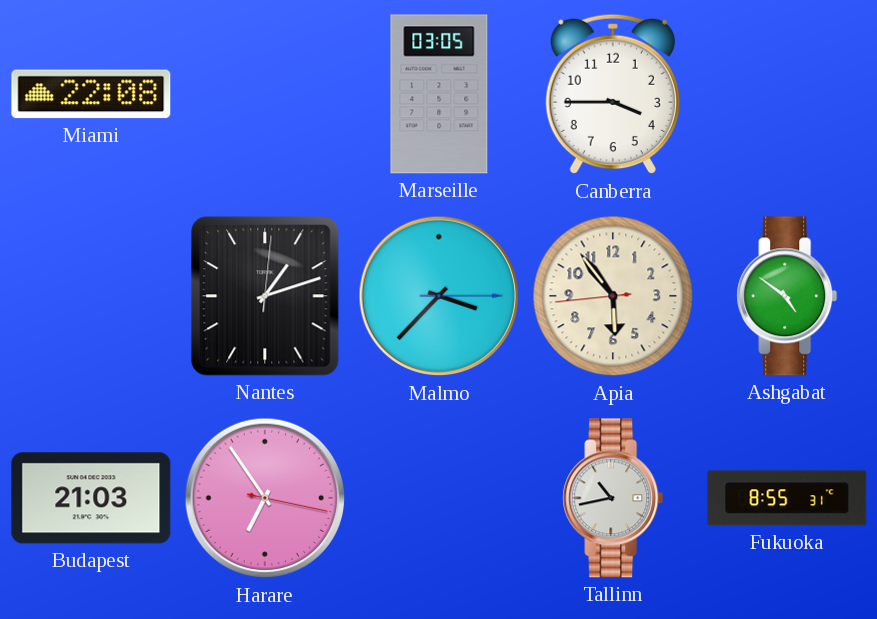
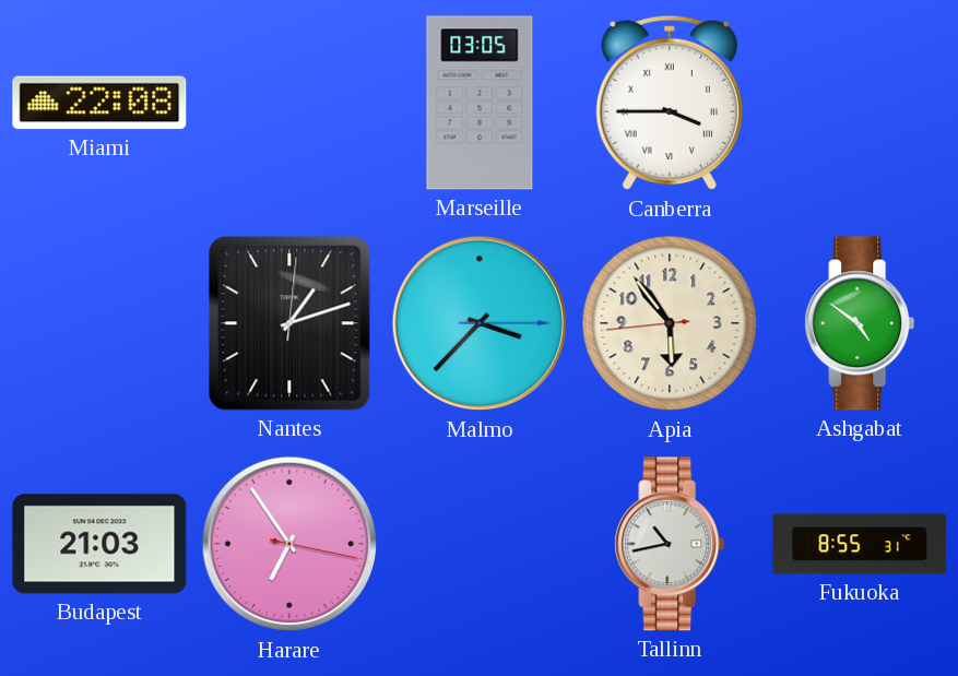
Canberra numerals: Arabic -> Roman (670, 103)
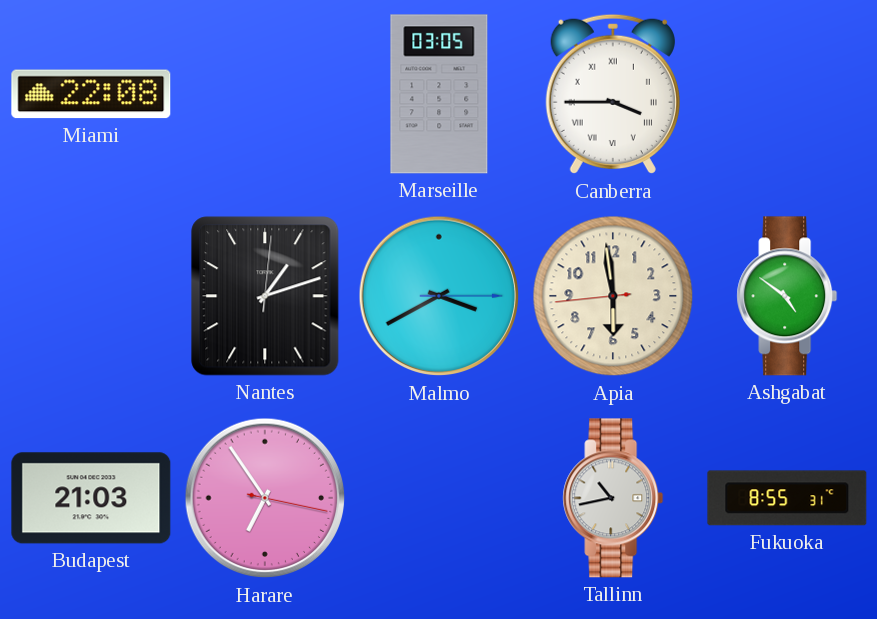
Malmo: 3:37 -> 3:40 (439, 296)
Apia: 5:53 -> 5:58 (613, 296)
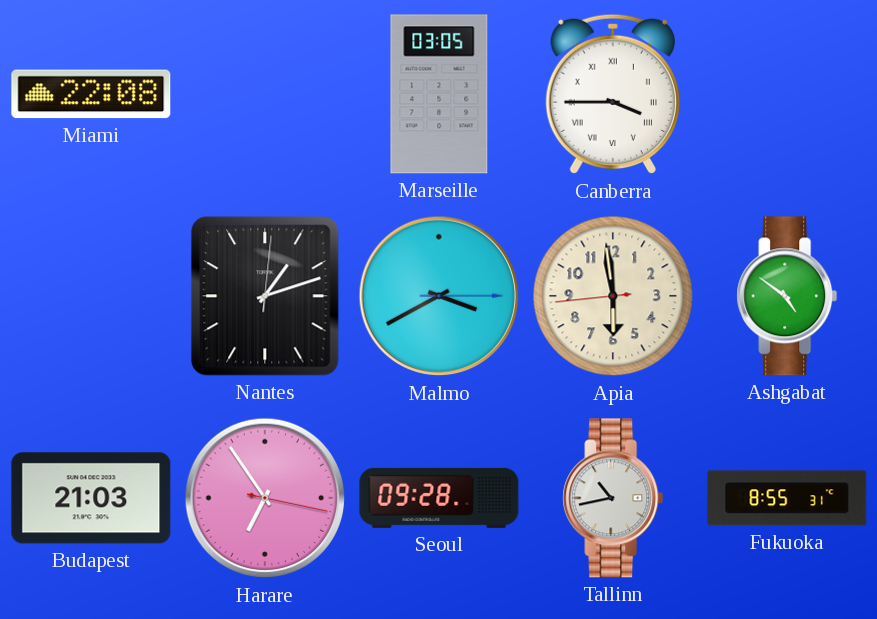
Seoul: none -> 09:28 (439, 498)
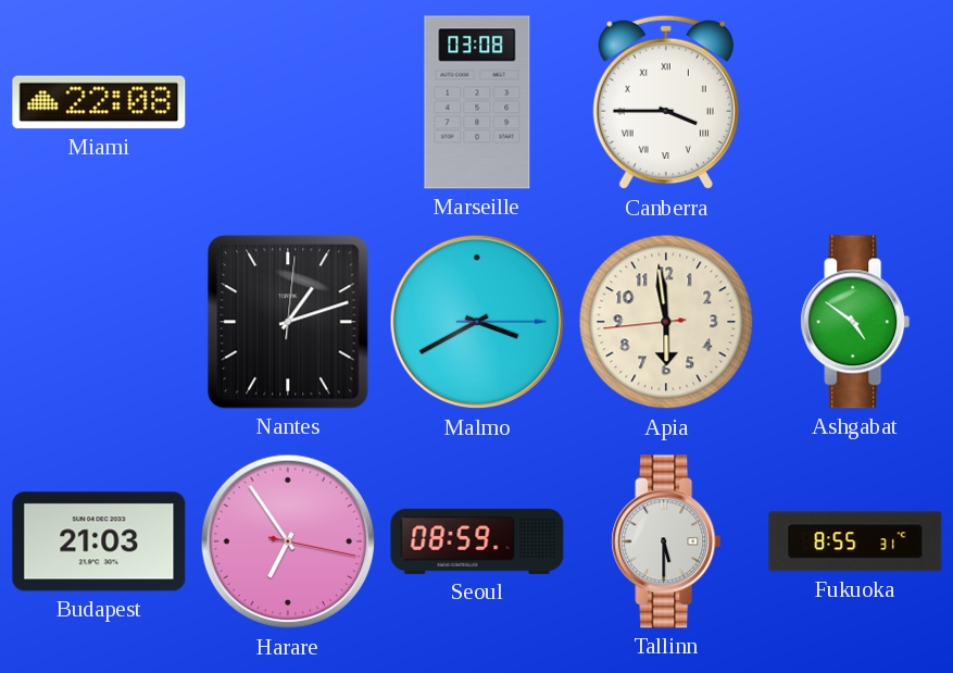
Marseille: 03:05 -> 03:08 (477, 102)
Seoul: 09:28 -> 08:59 (477, 541)
Tallinn: 10:43 -> 5:30 (666, 541)
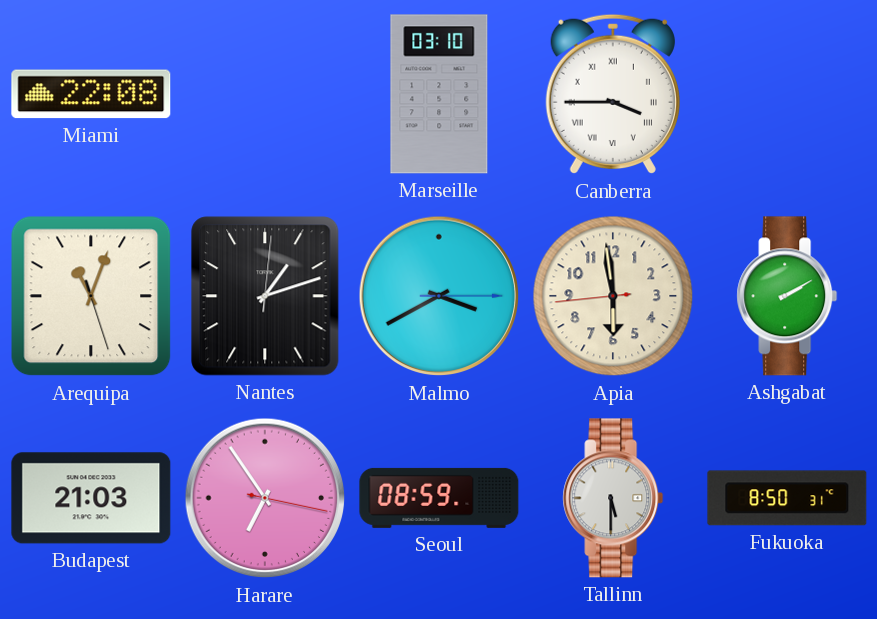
Marseille: 03:08 -> 03:10 (439, 94)
Arequipa: none -> 11:03 (91, 296)
Ashgabat: 4:51 -> 2:10 (787, 296)
Fukuoka: 8:55 -> 8:50 (787, 498)
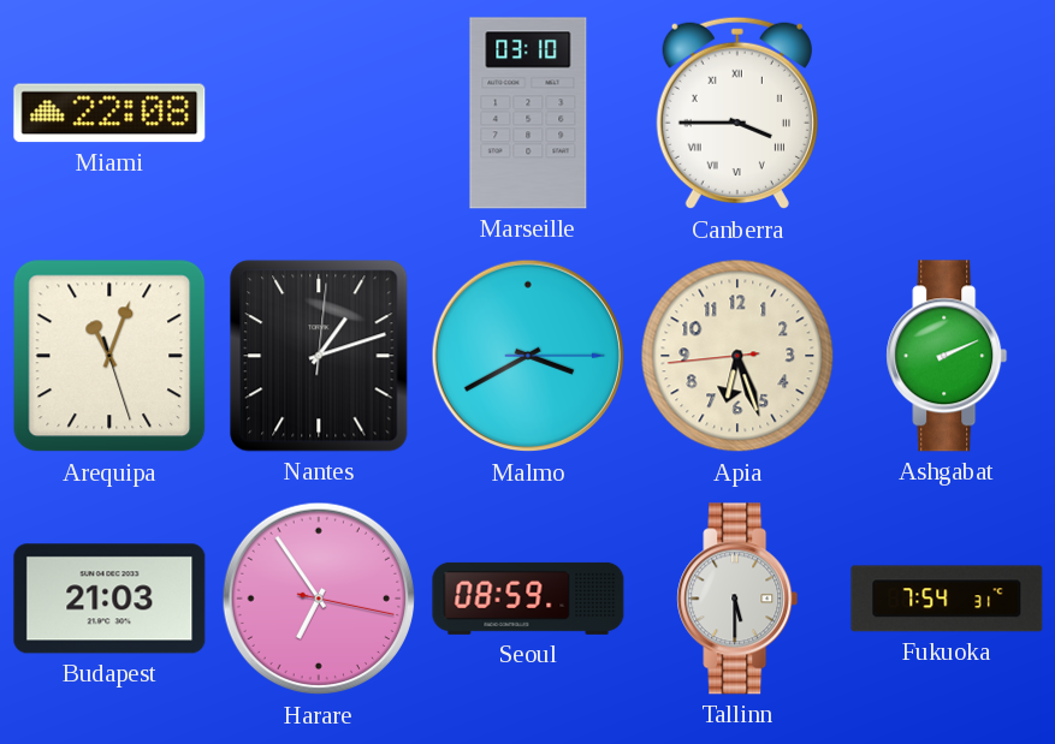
Apia: 5:58 -> 6:26 (737, 356)
Ashgabat: 2:10 -> 2:11 (947, 356)
Fukuoka: 8:50 -> 7:54 (947, 599)
